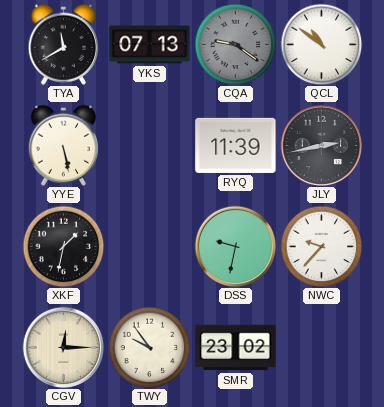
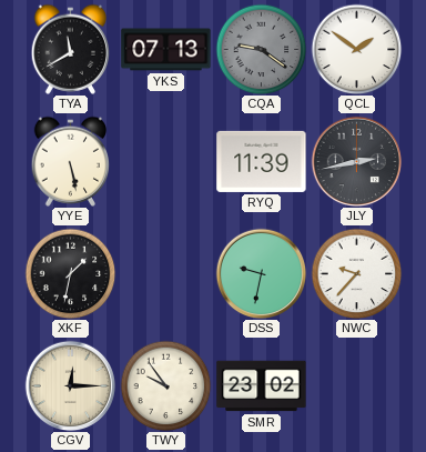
QCL: 10:51 -> 1:51 (356, 49)
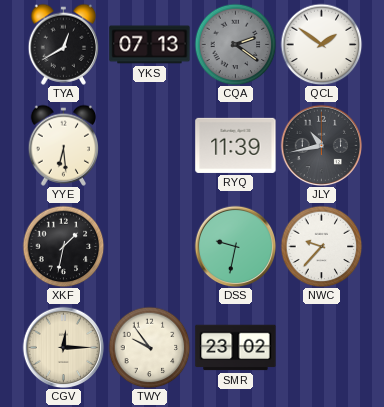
TYA: 11:40 -> 12:40 (63, 44)
CQA: 9:21 -> 2:21 (235, 44)
YYE: 5:28 -> 6:29 (63, 145)
JLY: 2:43 -> 10:43 (321, 145)
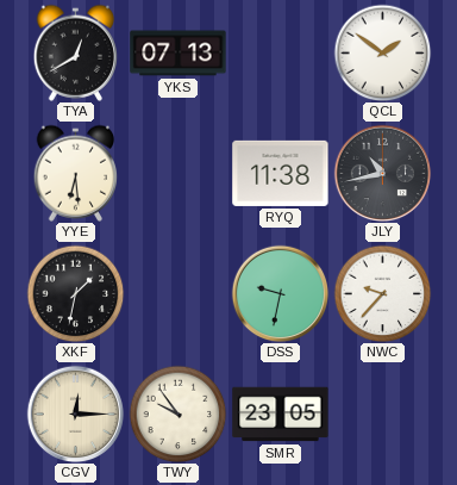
CQA: 2:21 -> none (235, 44)
RYQ: 11:39 -> 11:38 (281, 173)
SMR: 23:02 -> 23:05 (281, 415)
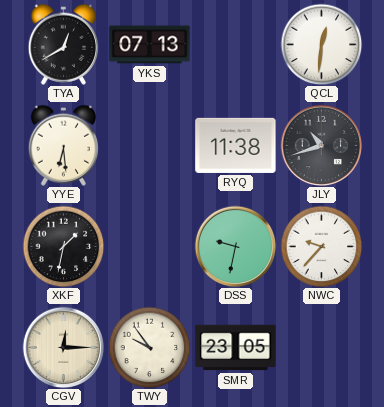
QCL: 1:51 -> 12:31 (321, 44)
JLY: 10:43 -> 10:42 (321, 145)
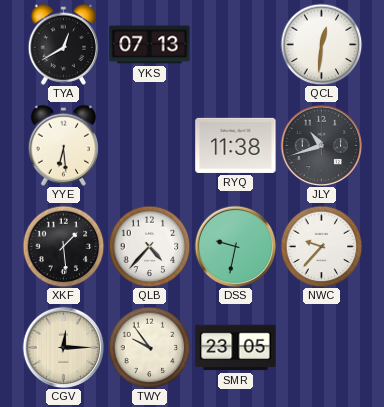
XKF: 1:32 -> 1:29 (63, 246)
QLB: none -> 4:37 (149, 246)
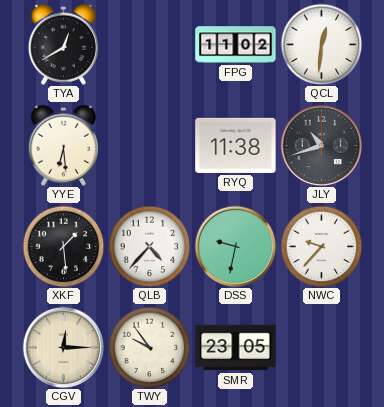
YKS: 07:13 -> none (150, 45)
FPG: none -> 11:02 (236, 45)
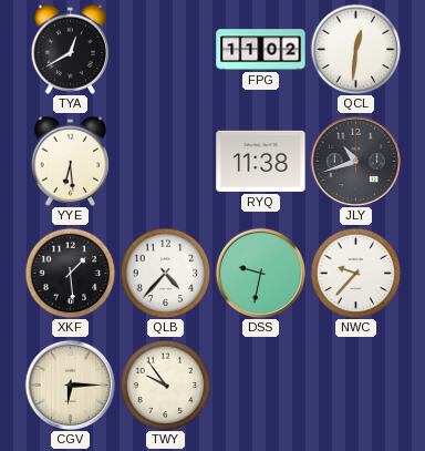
CGV: 12:15 -> 6:15 (70, 385)
SMR: 23:05 -> none (236, 348)
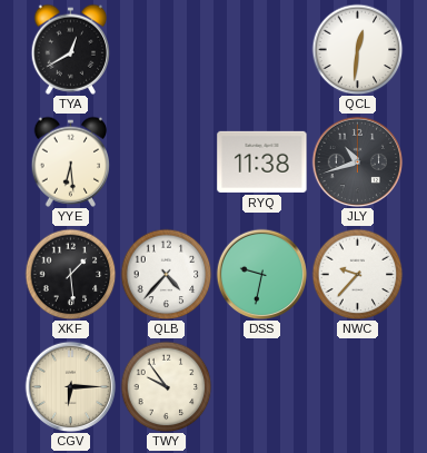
FPG: 11:02 -> none (261, 50)
